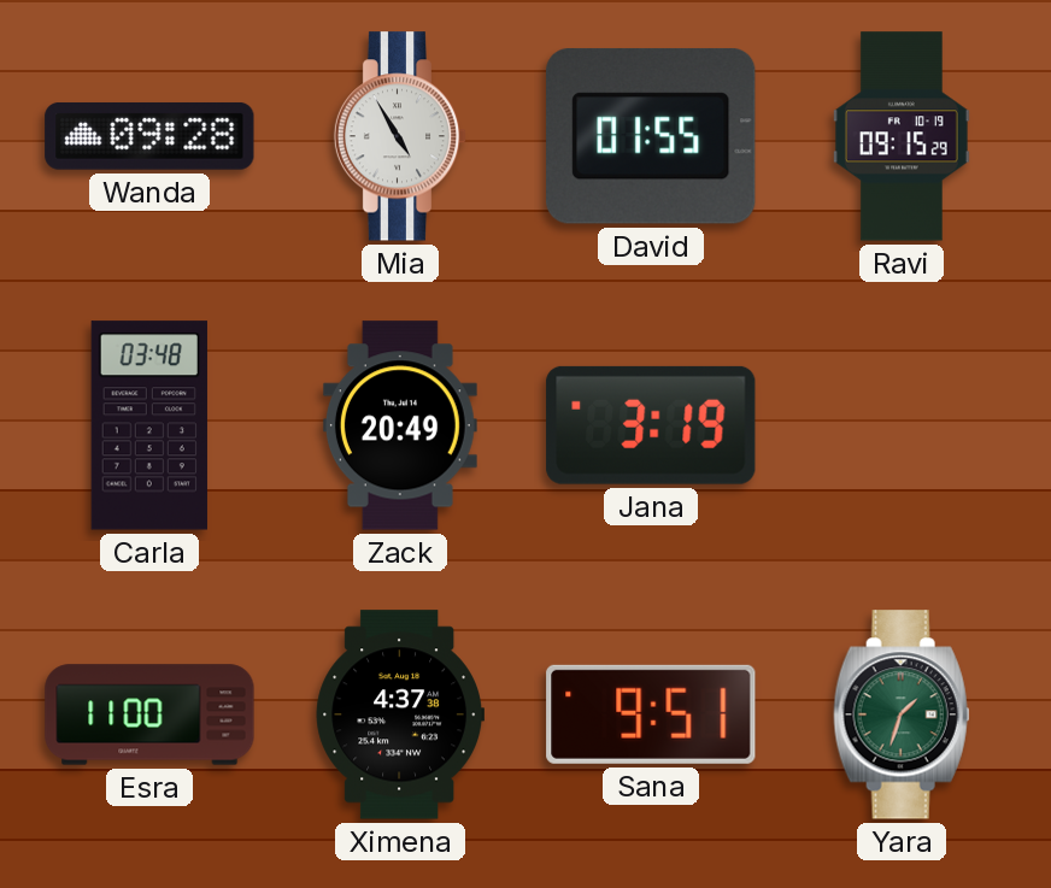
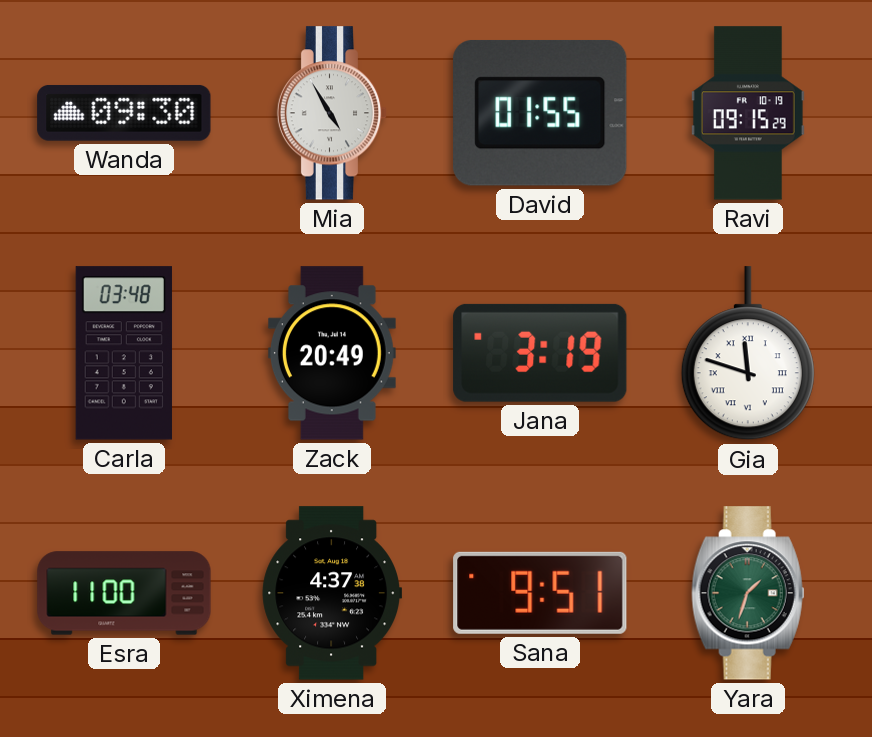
Wanda: 09:28 -> 09:30 (124, 113)
Gia: none -> 11:48 (748, 354)
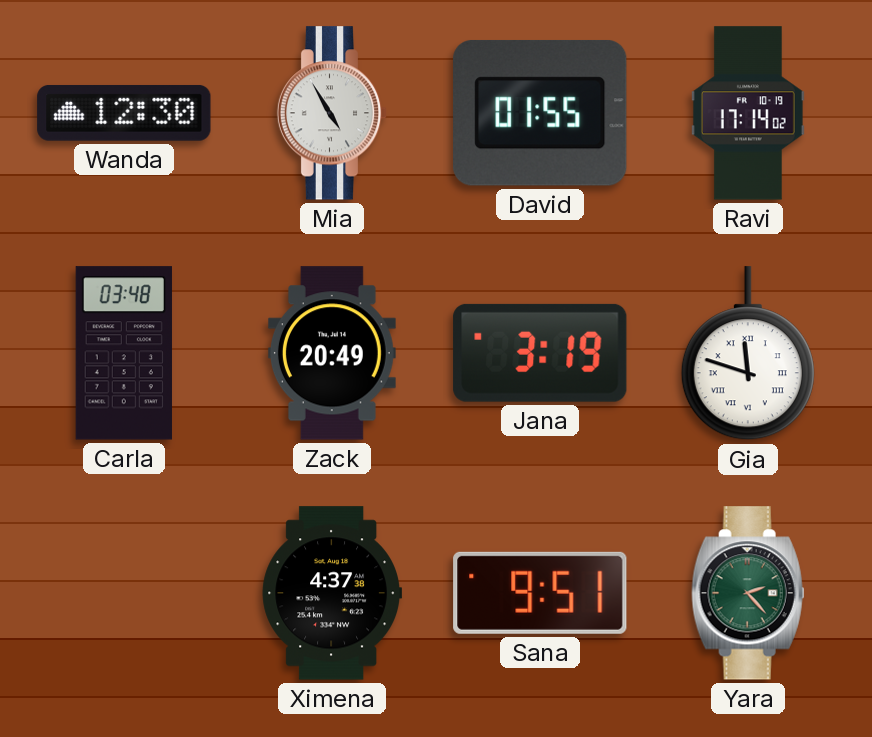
Wanda: 09:30 -> 12:30 (124, 113)
Ravi: 09:15 -> 17:14 (748, 113)
Esra: 11:00 -> none (124, 593)
Yara: 1:33 -> 2:23 (748, 593)
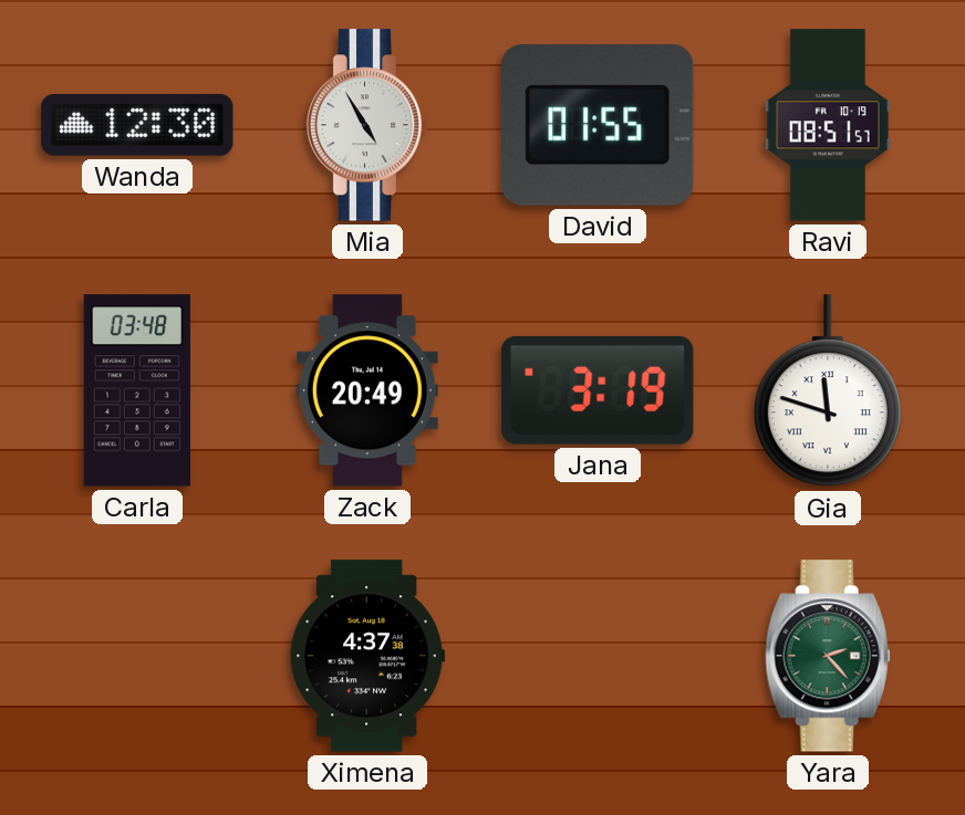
Ravi: 17:14 -> 08:51 (828, 125)
Sana: 9:51 -> none (540, 593)
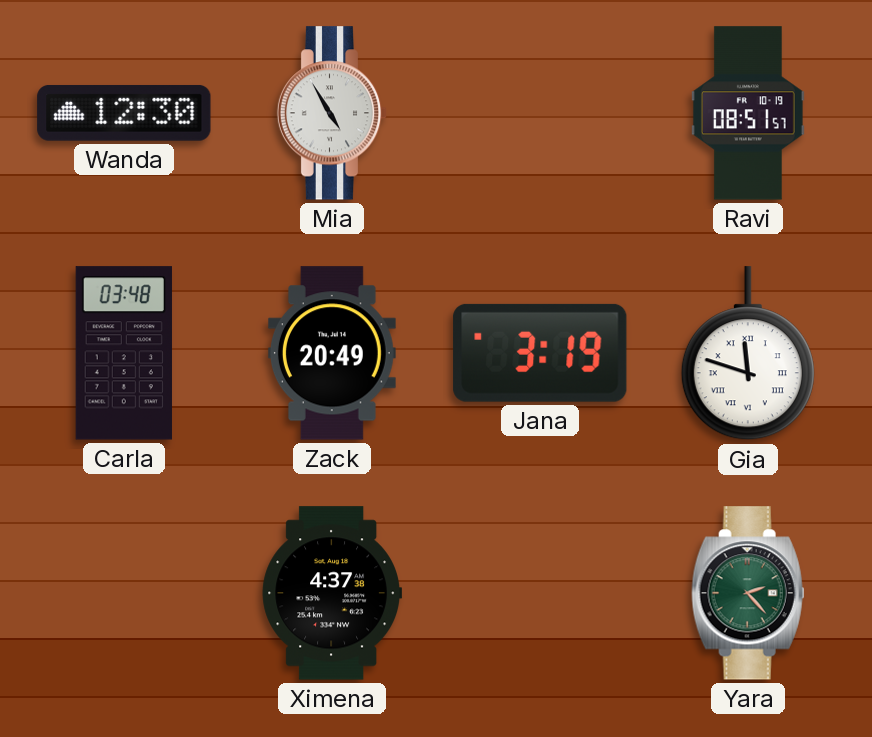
David: 01:55 -> none (598, 125)
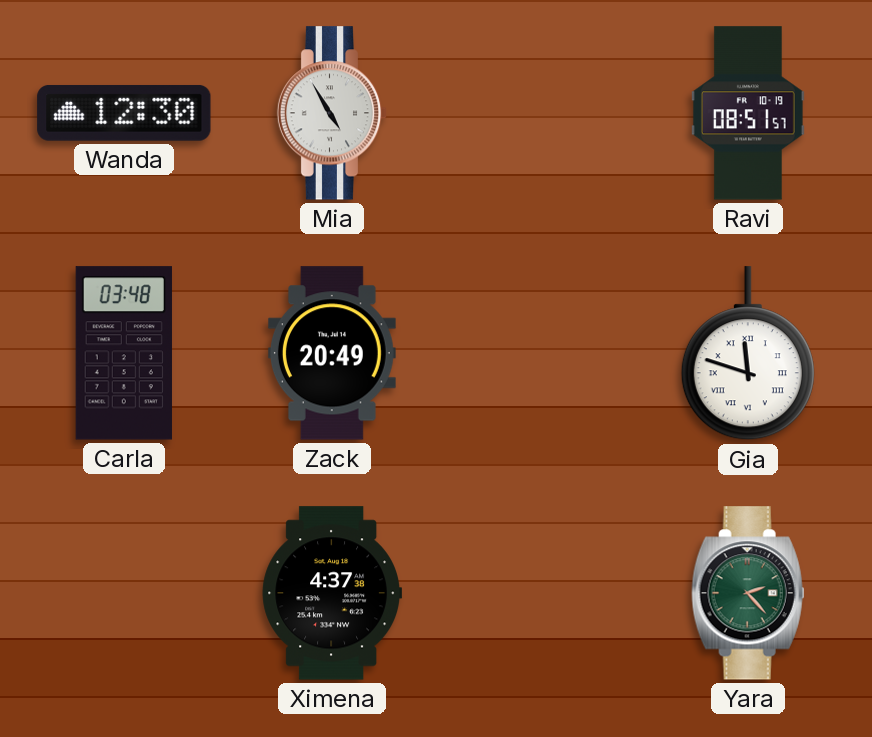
Jana: 3:19 -> none (540, 353)
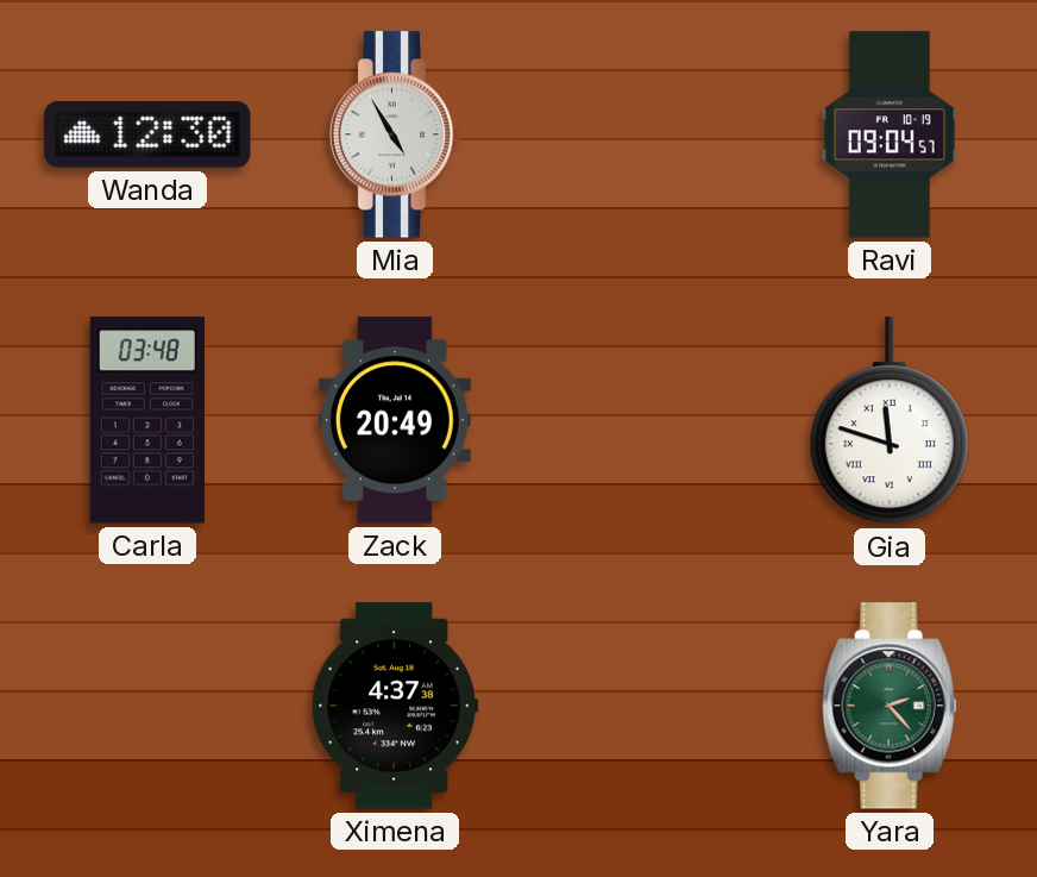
Ravi: 08:51 -> 09:04 (890, 134)
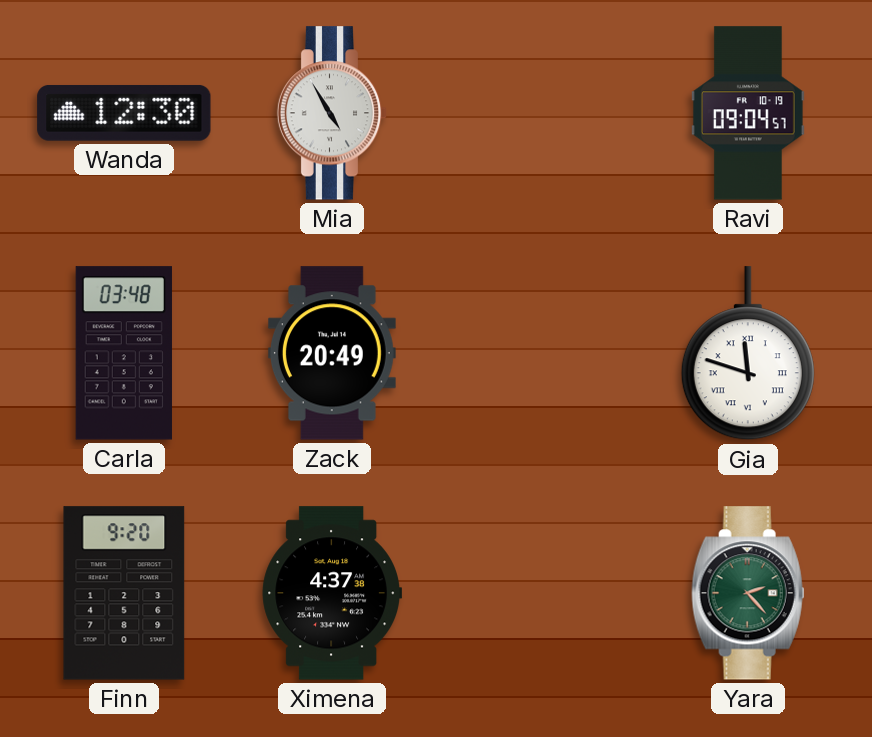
Finn: none -> 9:20 (124, 593)
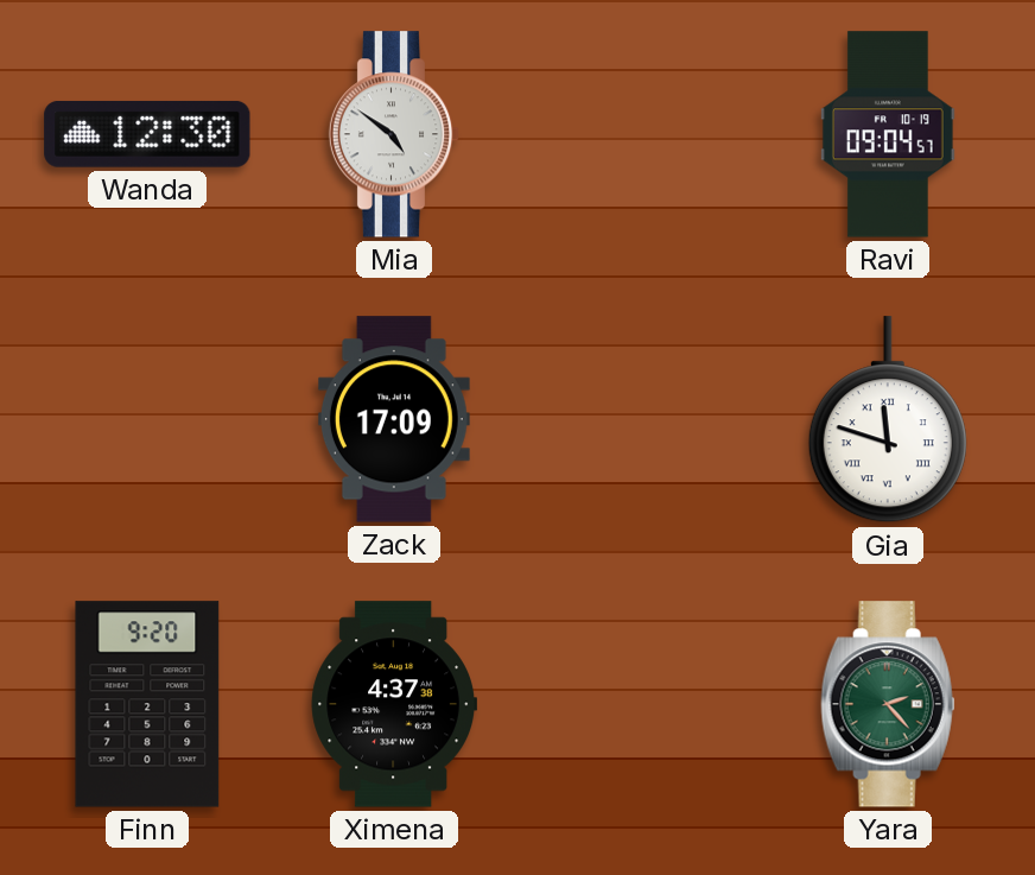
Mia: 4:55 -> 4:51 (394, 134)
Carla: 03:48 -> none (124, 353)
Zack: 20:49 -> 17:09 (394, 419)
